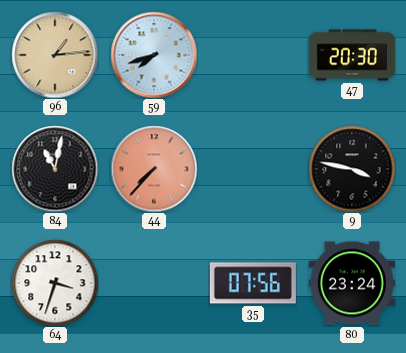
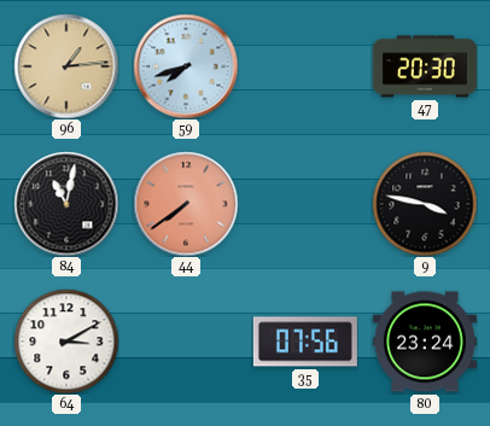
44: 7:37 -> 7:39 (186, 204)
64: 3:33 -> 3:10 (66, 342)
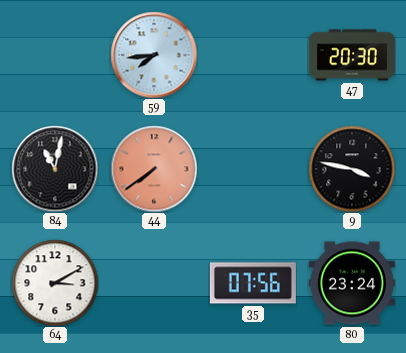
96: 1:14 -> none (66, 66)
59: 7:42 -> 7:44 (154, 55)
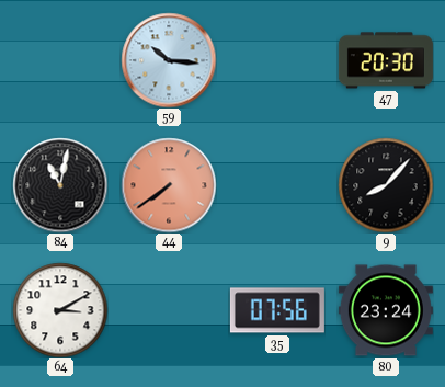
59: 7:44 -> 10:16 (169, 60)
9: 3:47 -> 8:07 (386, 185)
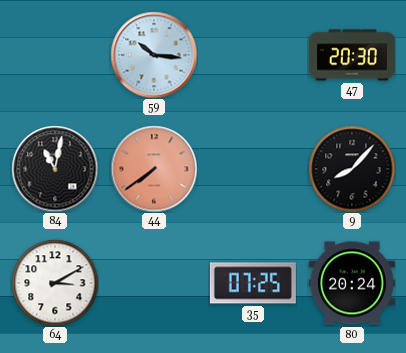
35: 07:56 -> 07:25 (253, 283)
80: 23:24 -> 20:24 (352, 283)
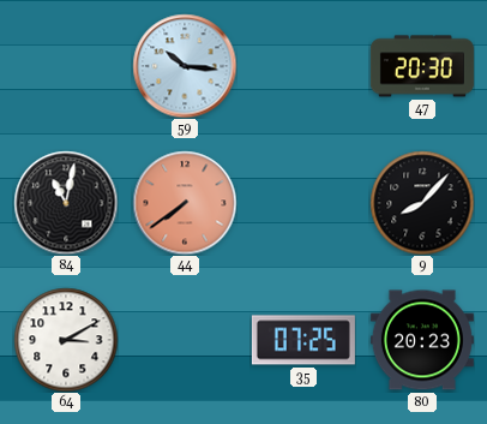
80: 20:24 -> 20:23 (422, 340)
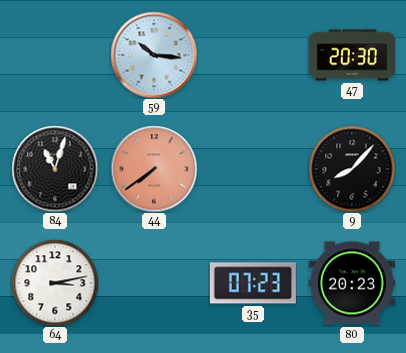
84: 11:02 -> 11:03 (55, 169)
64: 3:10 -> 3:13 (55, 283)
35: 07:25 -> 07:23 (253, 283)
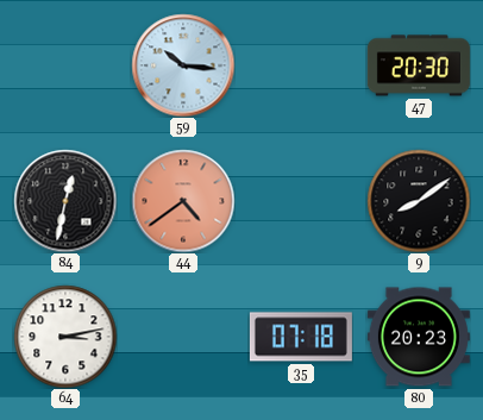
84: 11:03 -> 12:32 (65, 201)
44: 7:39 -> 4:39 (183, 201)
9: 8:07 -> 8:09 (419, 201)
35: 07:23 -> 07:18 (301, 337)
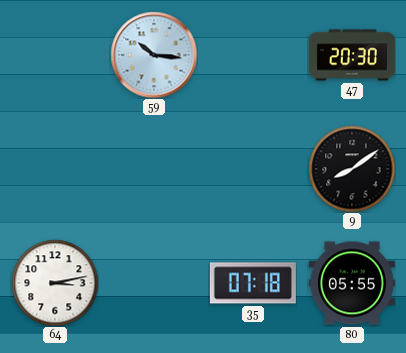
84: 12:32 -> none (65, 201)
44: 4:39 -> none (183, 201)
80: 20:23 -> 05:55 (352, 283)
